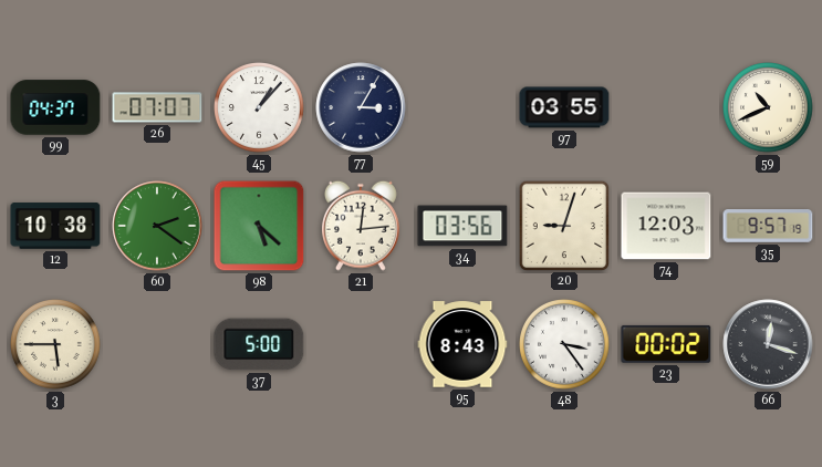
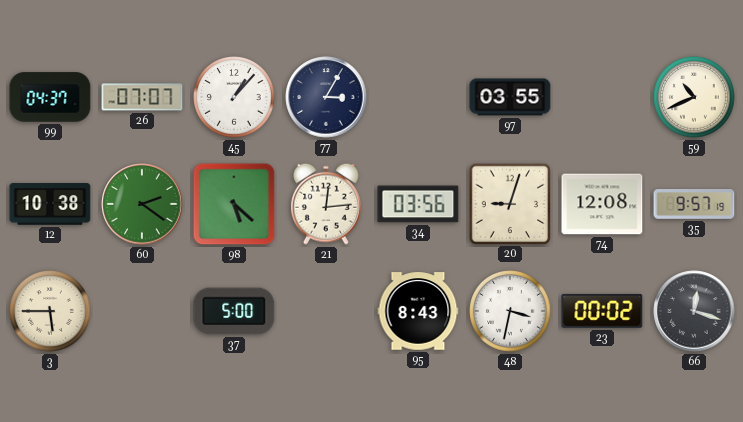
74: 12:03 -> 12:08 (602, 204)
48: 3:24 -> 3:32 (511, 312)
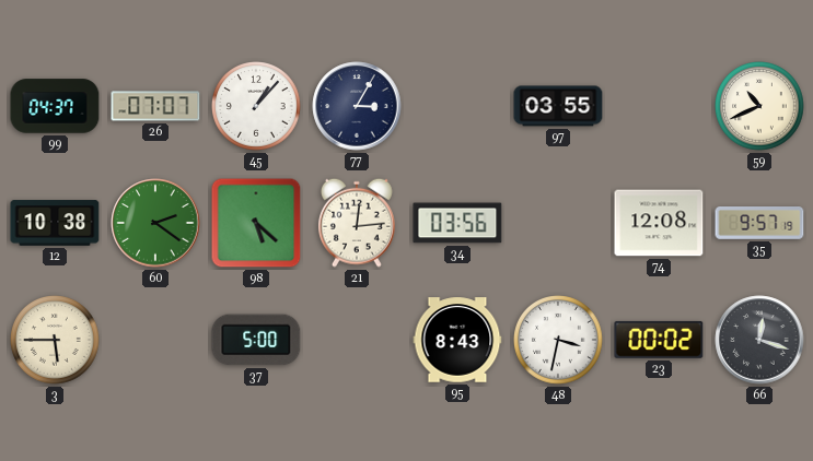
20: 9:03 -> none (509, 203)
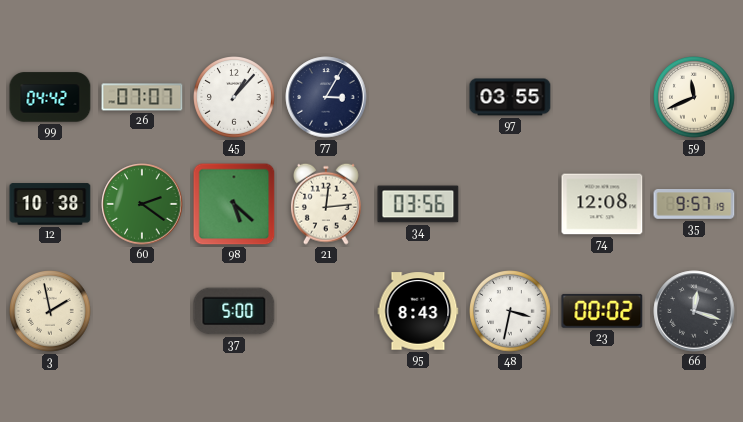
99: 04:37 -> 04:42 (50, 97)
59: 10:41 -> 11:41 (695, 98)
3: 5:45 -> 1:58 (51, 312)
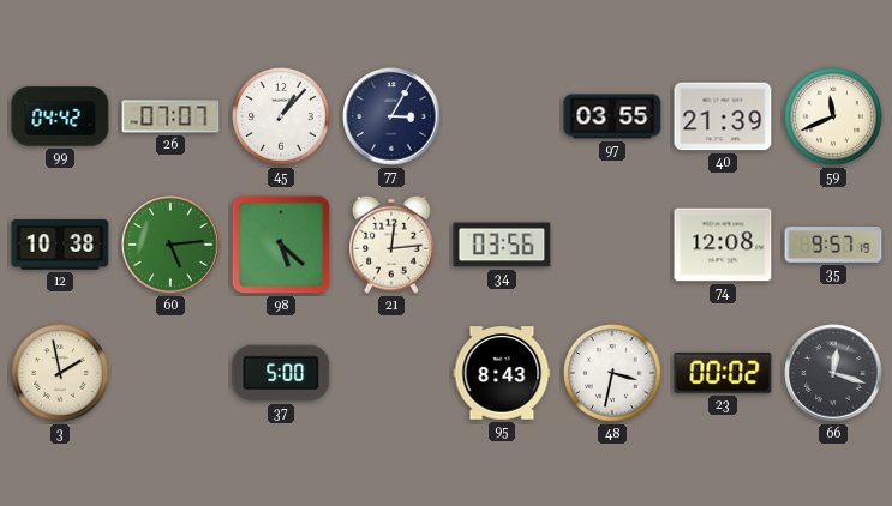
40: none -> 21:39 (723, 116)
60: 2:21 -> 5:14 (170, 245)
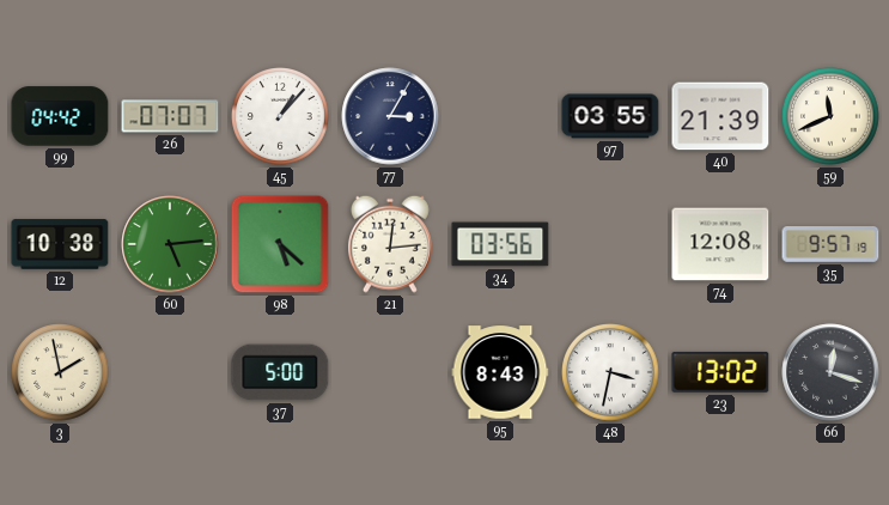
23: 00:02 -> 13:02 (720, 372)
